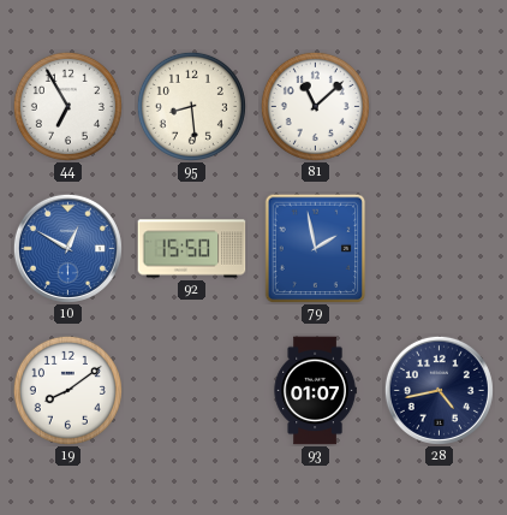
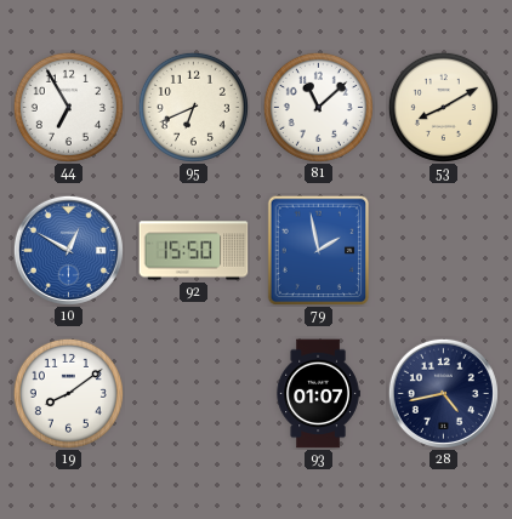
95: 8:29 -> 6:41 (193, 107)
53: none -> 8:10 (443, 107)
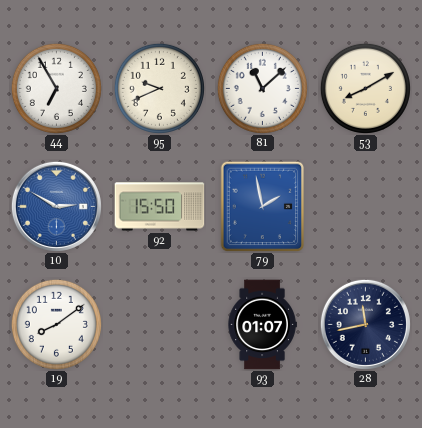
95: 6:41 -> 9:41 (159, 88)
10: 12:50 -> 2:50 (56, 206)
28: 4:43 -> 11:43 (365, 324)
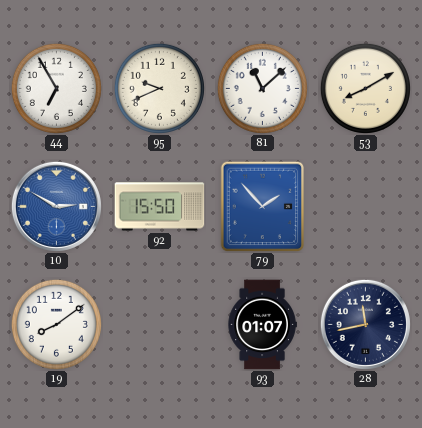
79: 1:58 -> 1:53 (263, 206)
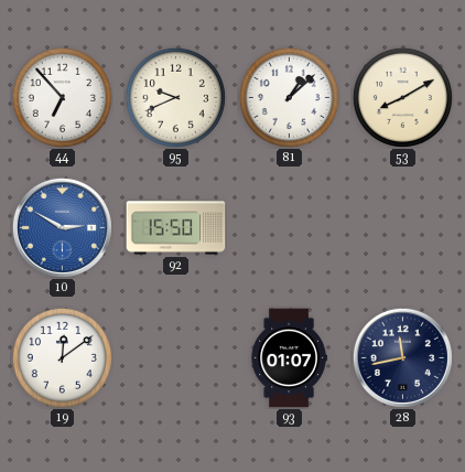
44: 6:55 -> 6:53 (62, 97)
81: 11:08 -> 1:08 (289, 97)
79: 1:53 -> none (263, 206)
19: 8:09 -> 12:09 (62, 357)
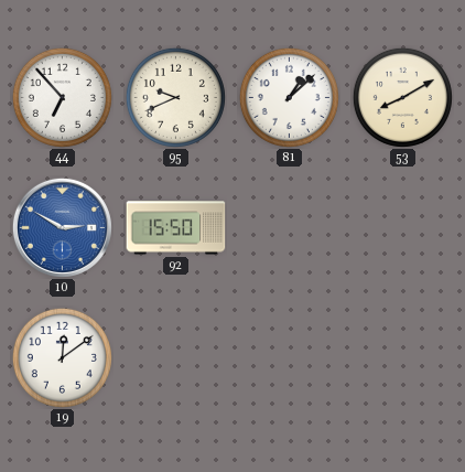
93: 01:07 -> none (289, 358)
28: 11:43 -> none (402, 357)
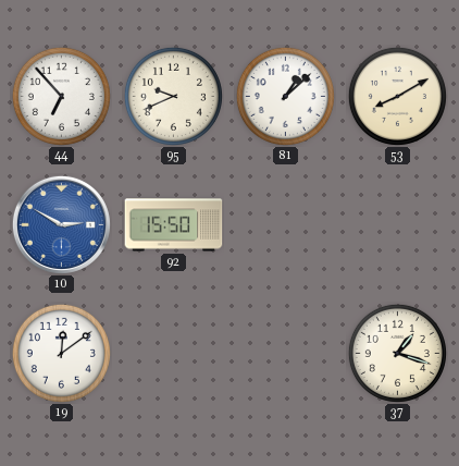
37: none -> 1:18 (397, 353)
